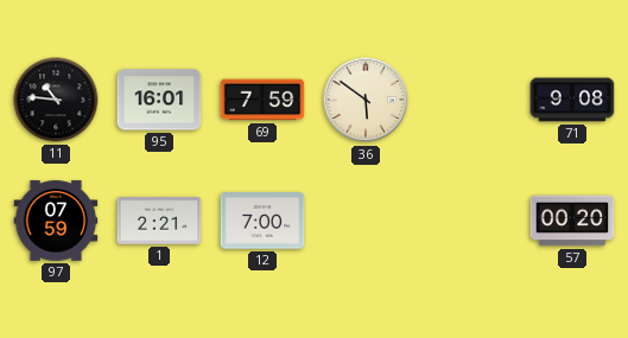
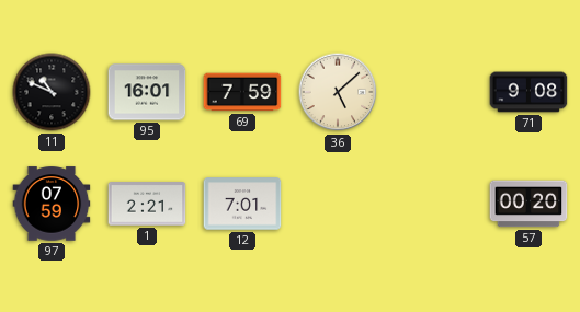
11: 10:46 -> 10:49 (52, 92)
36: 5:51 -> 5:08 (338, 92)
12: 7:00 -> 7:01 (242, 204)
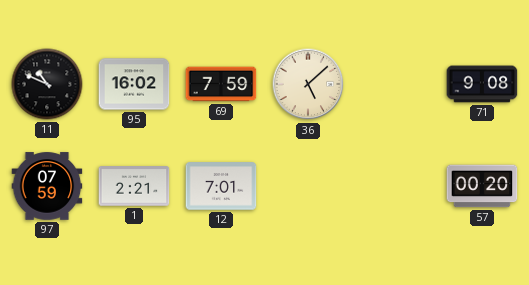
95: 16:01 -> 16:02 (134, 84)
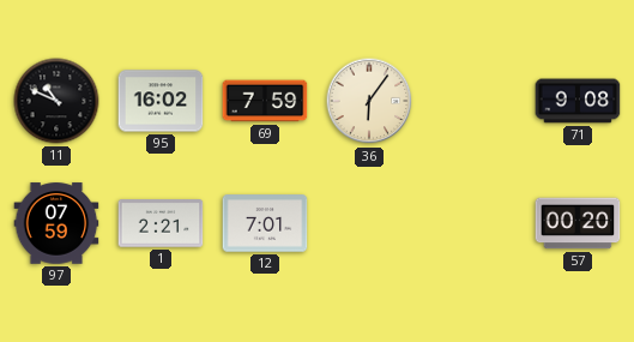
36: 5:08 -> 6:06 (369, 101)
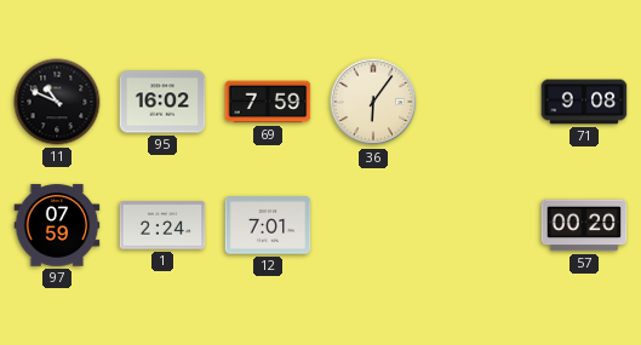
1: 2:21 -> 2:24 (162, 225)
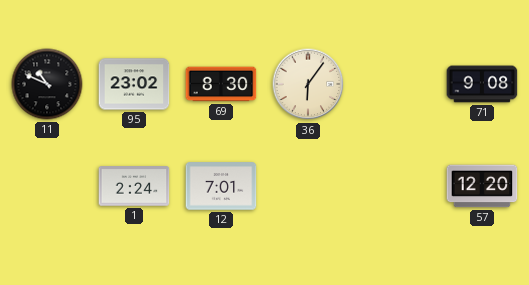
95: 16:02 -> 23:02 (134, 84)
69: 7:59 -> 8:30 (221, 84)
97: 07:59 -> none (57, 225)
57: 00:20 -> 12:20 (482, 186)
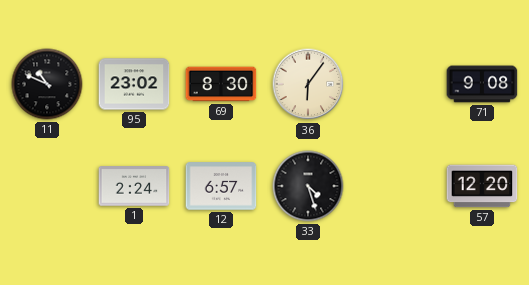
12: 7:01 -> 6:57 (221, 186)
33: none -> 4:27 (308, 186)
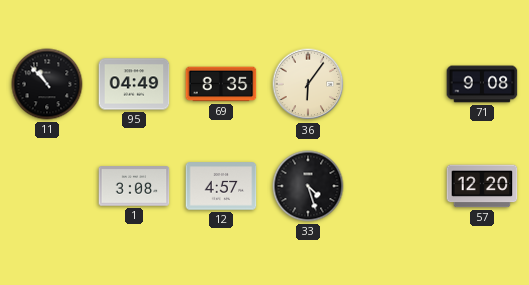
11: 10:49 -> 10:53 (47, 84)
95: 23:02 -> 04:49 (134, 84)
69: 8:30 -> 8:35 (221, 84)
1: 2:24 -> 3:08 (134, 186)
12: 6:57 -> 4:57 (221, 186)
